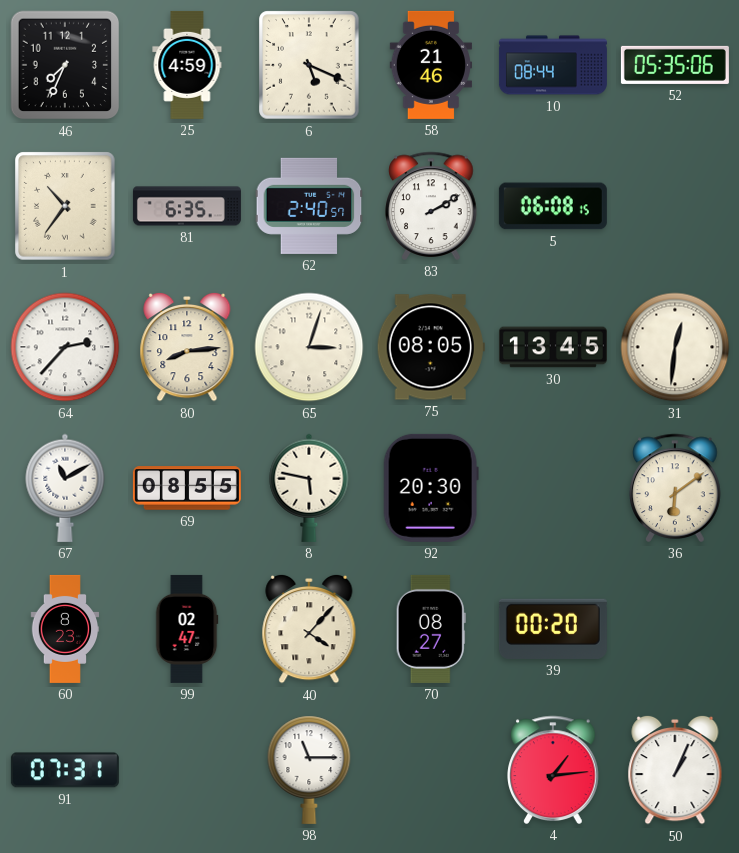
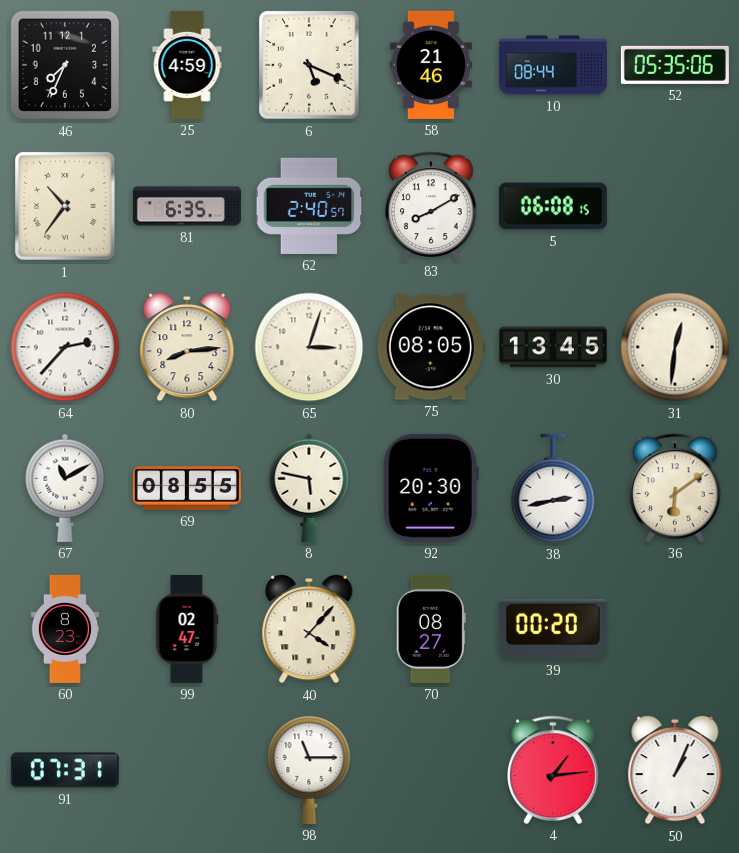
83: 2:10 -> 8:10 (431, 206)
38: none -> 2:43 (553, 488)
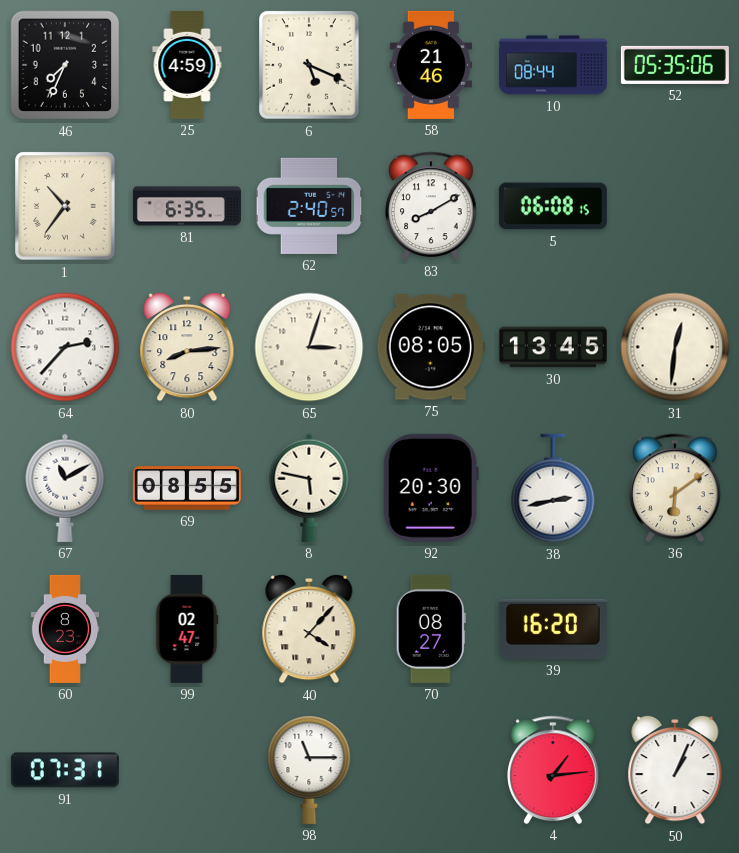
39: 00:20 -> 16:20 (553, 629)
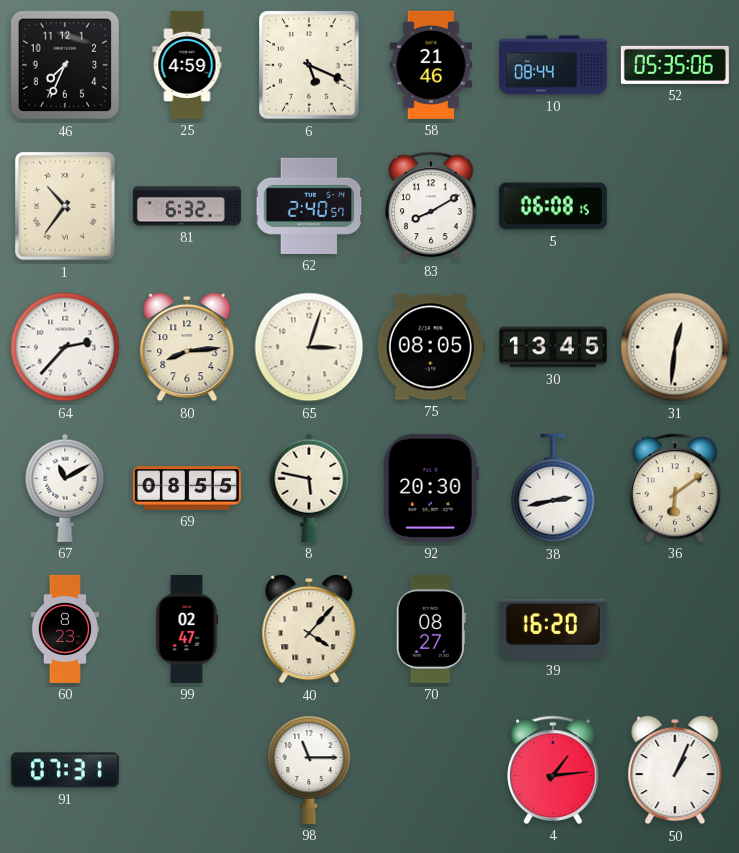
81: 6:35 -> 6:32 (187, 206)
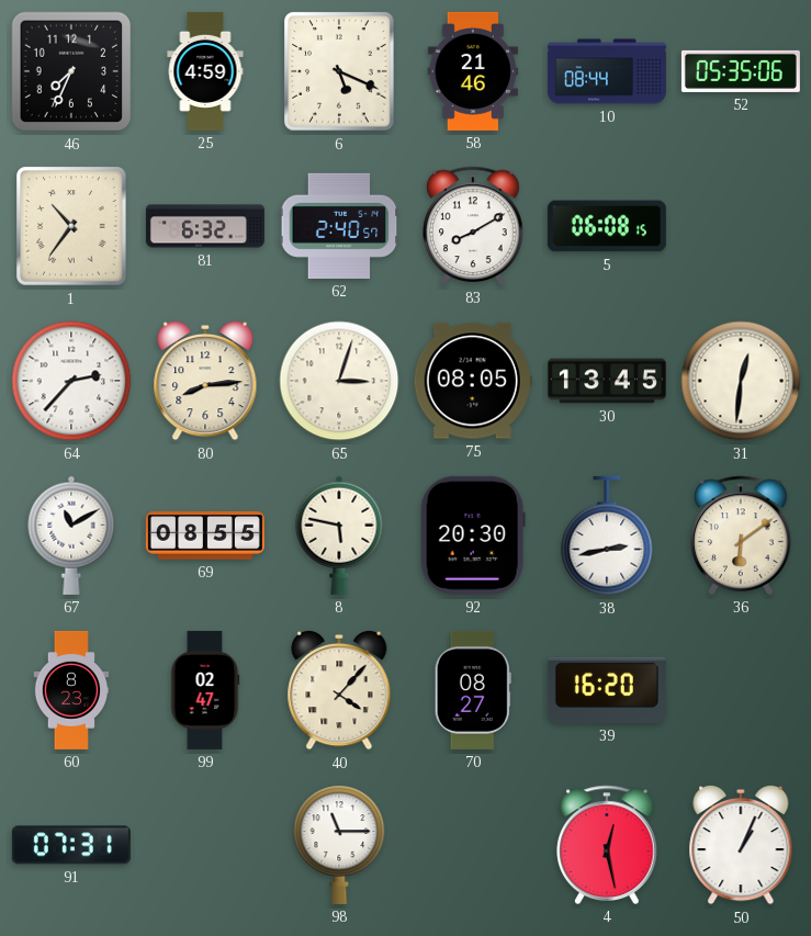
4: 1:14 -> 12:28 (607, 845)
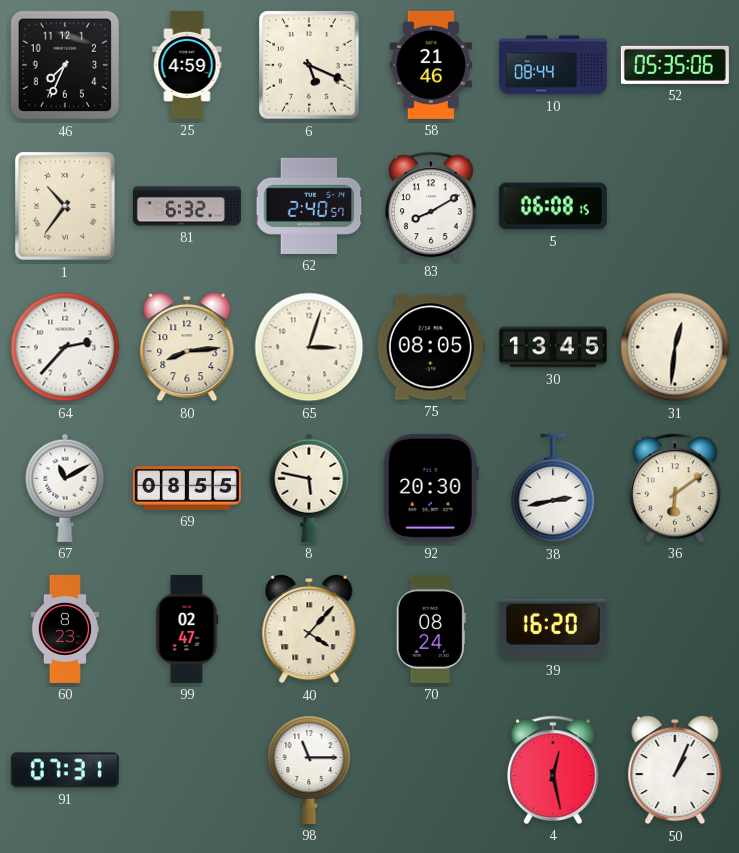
70: 08:27 -> 08:24 (431, 629)
